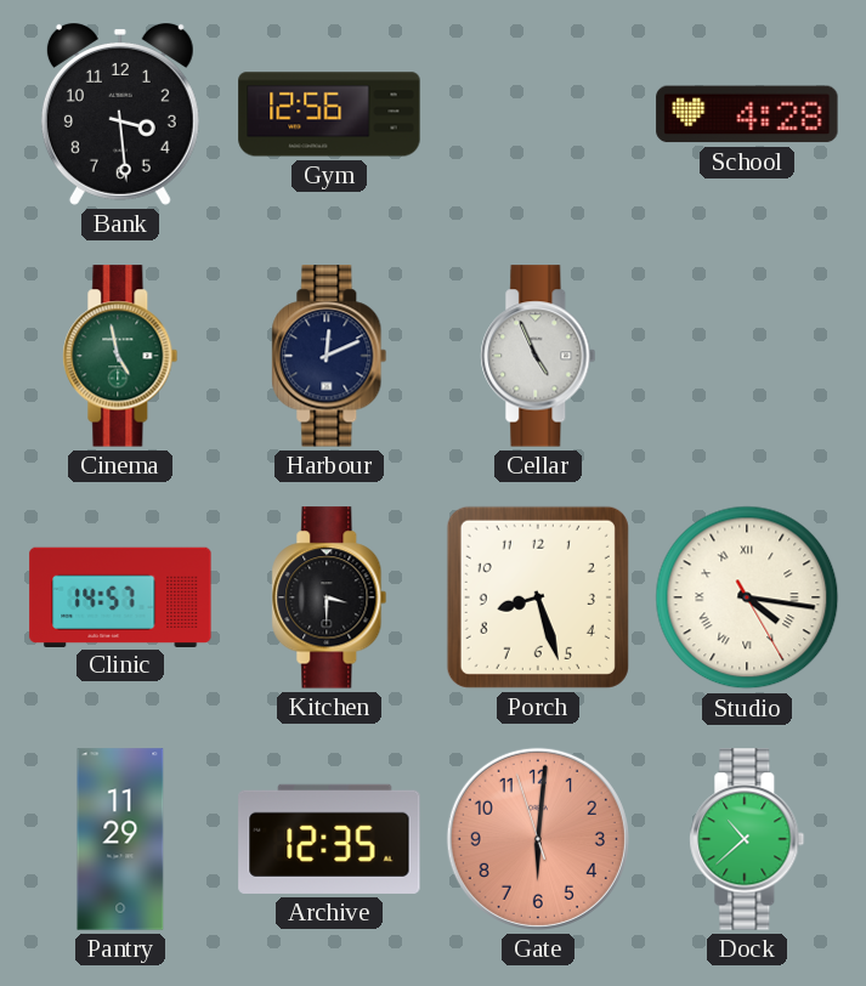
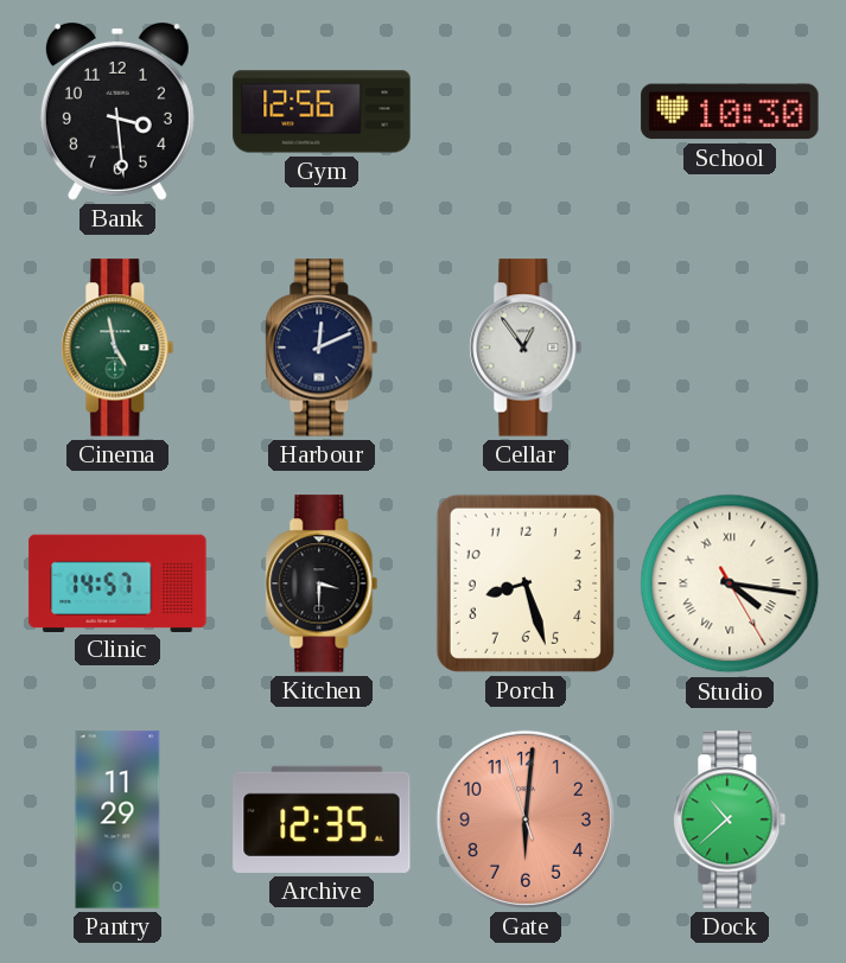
School: 4:28 -> 10:30 (730, 111)
Cellar: 4:56 -> 12:54 (526, 347)
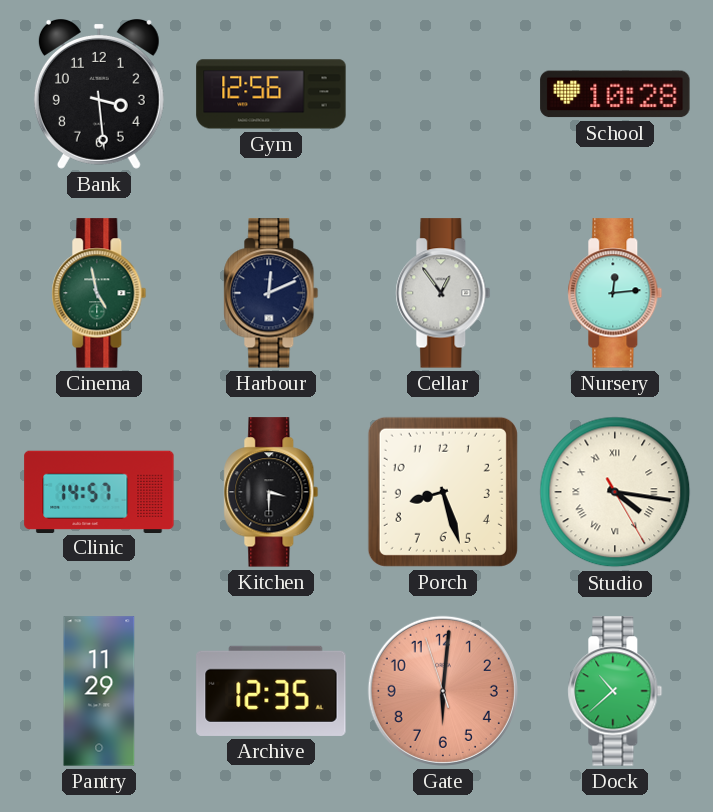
School: 10:30 -> 10:28 (615, 94)
Nursery: none -> 12:14 (615, 293)
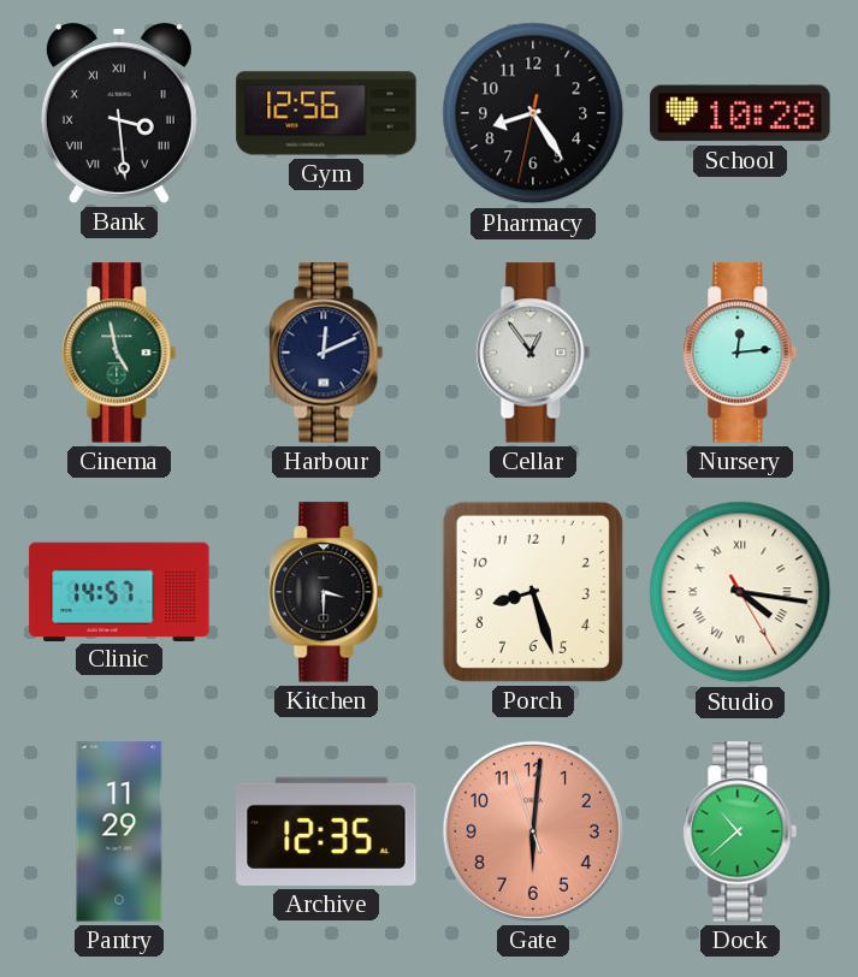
Bank numerals: Arabic -> Roman (119, 114)
Pharmacy: none -> 8:24 (533, 113)
